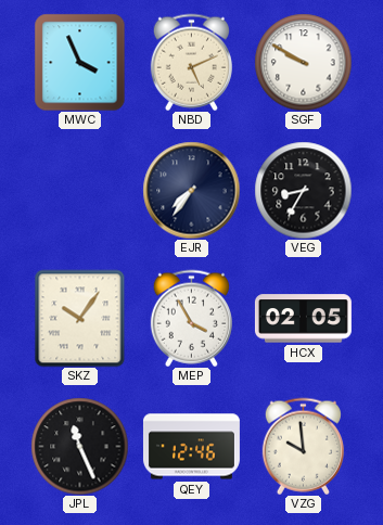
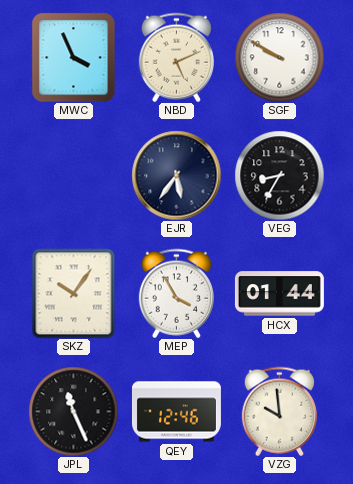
EJR: 7:36 -> 5:36 (176, 175)
HCX: 02:05 -> 01:44 (279, 294)
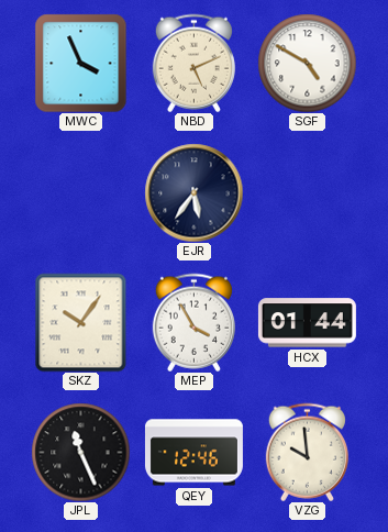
SGF: 9:50 -> 4:50 (307, 63)
VEG: 8:35 -> none (279, 175)
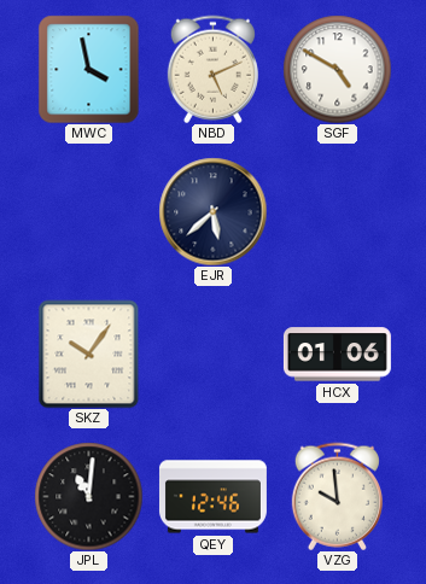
MWC: 3:56 -> 3:58 (89, 69)
EJR: 5:36 -> 5:38 (212, 211)
MEP: 3:55 -> none (193, 322)
HCX: 01:44 -> 01:06 (337, 355)
JPL: 11:26 -> 11:01 (88, 496)
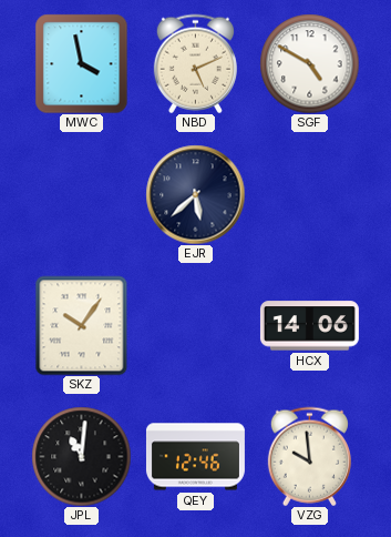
HCX: 01:06 -> 14:06 (309, 326)
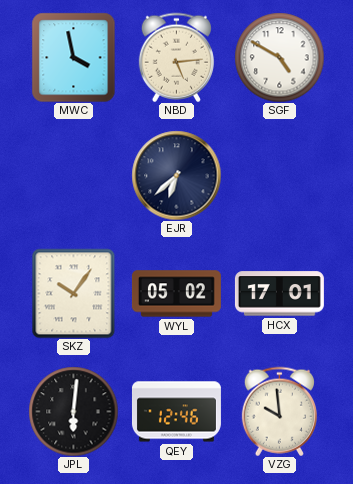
NBD: 5:11 -> 5:14 (176, 57)
EJR: 5:38 -> 6:38 (176, 175)
WYL: none -> 05:02 (176, 294)
HCX: 14:06 -> 17:01 (279, 294)
JPL: 11:01 -> 6:01 (73, 411)
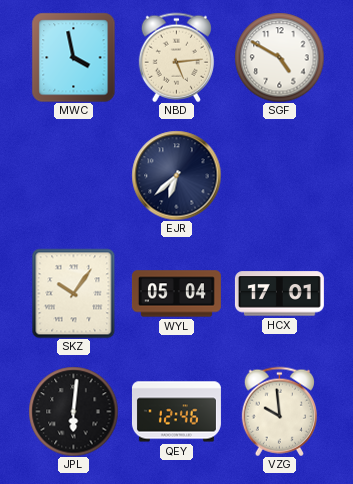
WYL: 05:02 -> 05:04 (176, 294)
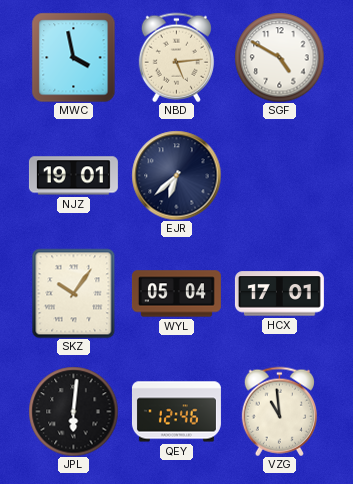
NJZ: none -> 19:01 (73, 176)
VZG: 9:59 -> 10:59 (279, 411)
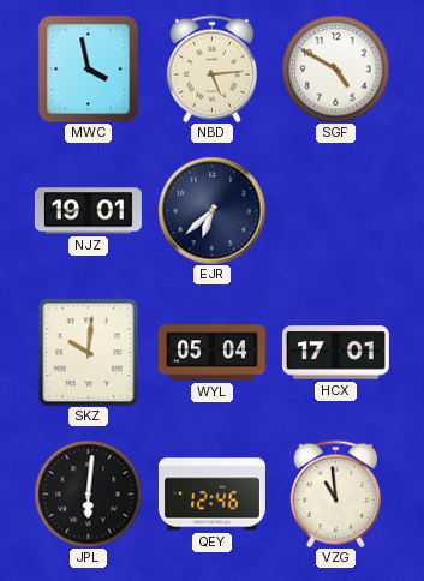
SKZ: 10:06 -> 10:01 (89, 352)
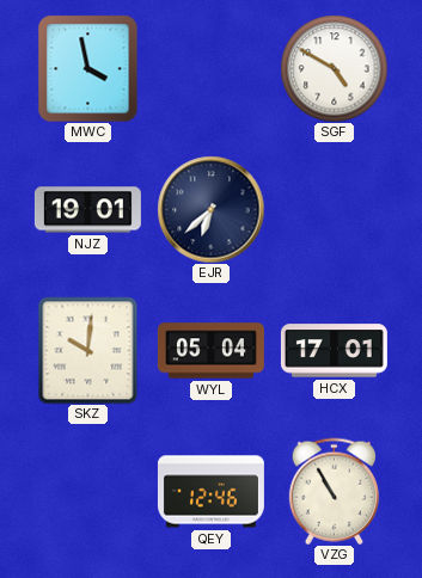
NBD: 5:14 -> none (211, 68)
JPL: 6:01 -> none (88, 493)
VZG: 10:59 -> 10:55 (334, 491)
